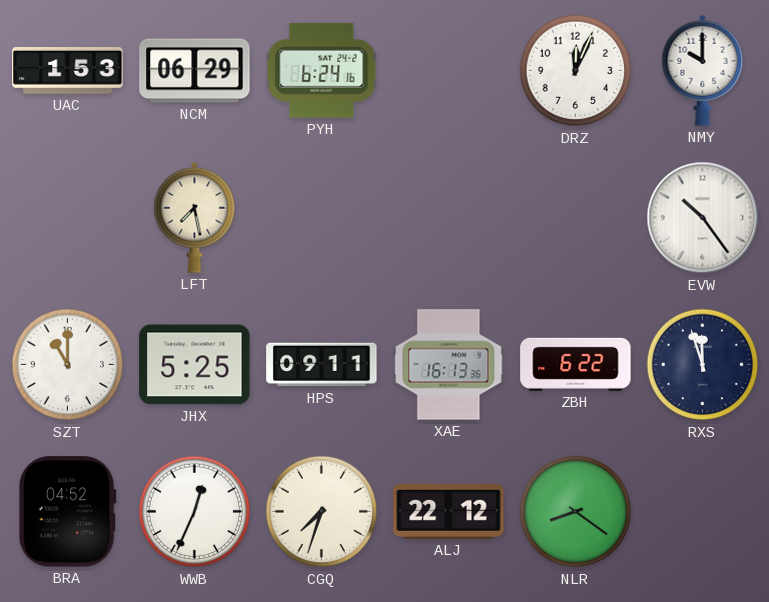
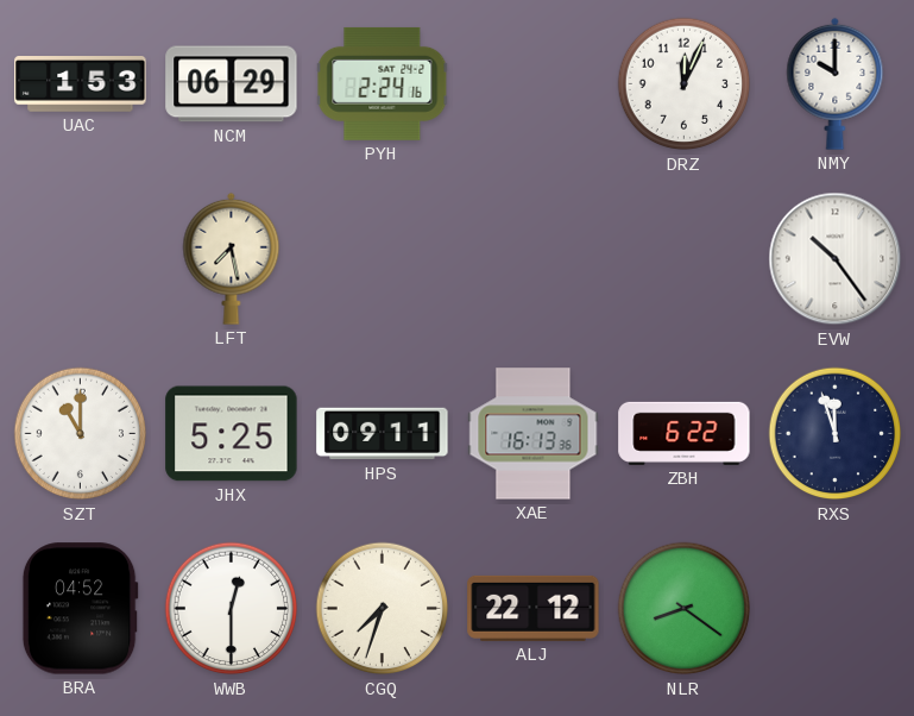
PYH: 6:24 -> 2:24 (383, 83)
WWB: 12:34 -> 12:30 (232, 609)
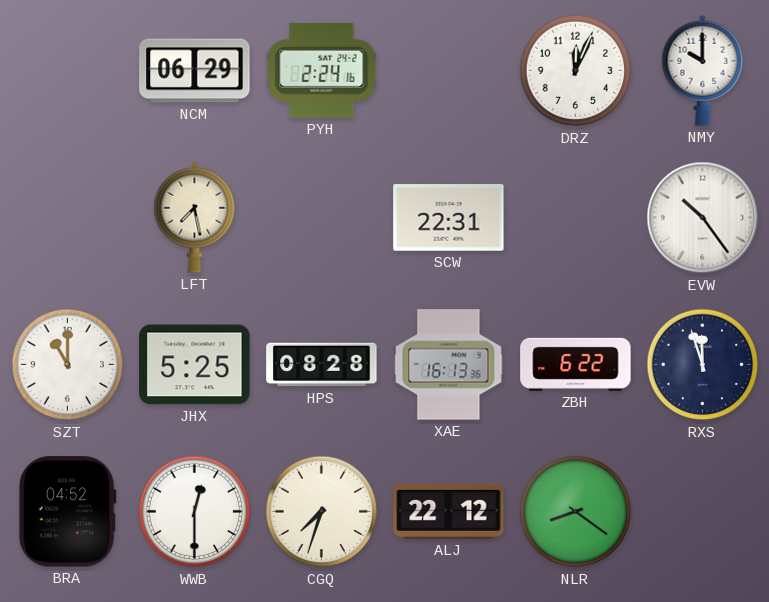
UAC: 1:53 -> none (81, 84)
SCW: none -> 22:31 (449, 218)
HPS: 09:11 -> 08:28 (322, 365)
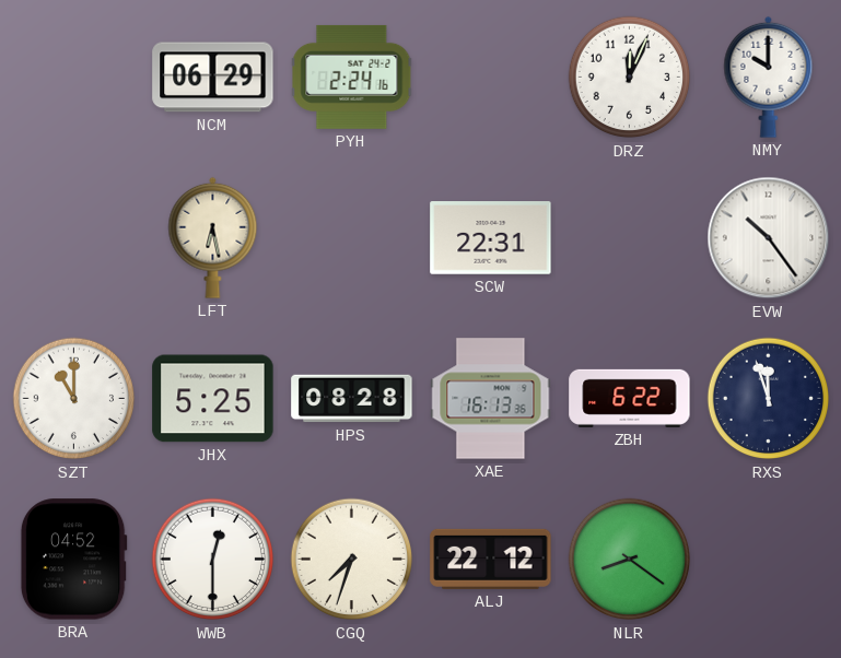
LFT: 7:28 -> 6:28 (213, 237)
